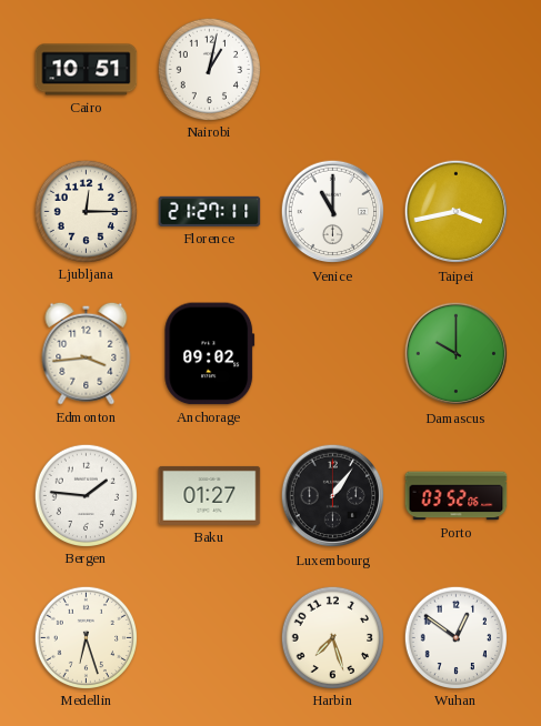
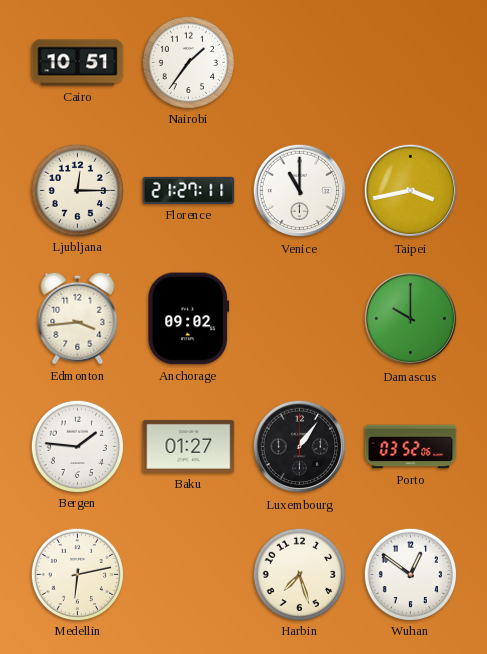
Nairobi: 1:02 -> 1:36 (188, 62)
Medellin: 6:27 -> 6:13 (77, 574)
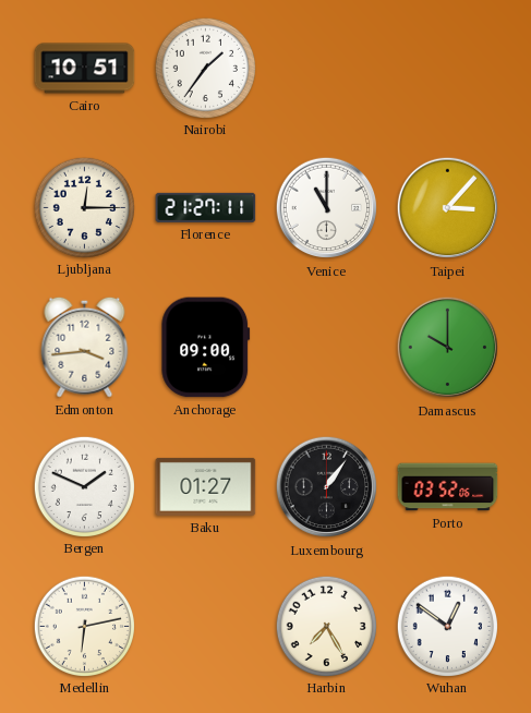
Taipei: 3:43 -> 3:07 (448, 208)
Anchorage: 09:02 -> 09:00 (206, 348)
Bergen: 1:46 -> 1:49 (84, 486)
Harbin: 7:27 -> 7:25 (326, 626)
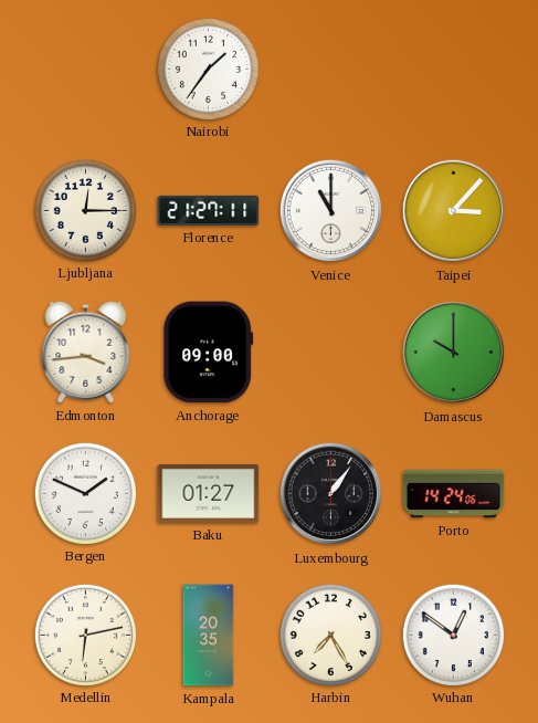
Cairo: 10:51 -> none (85, 69)
Porto: 03:52 -> 14:24 (454, 494)
Kampala: none -> 20:35 (209, 636)
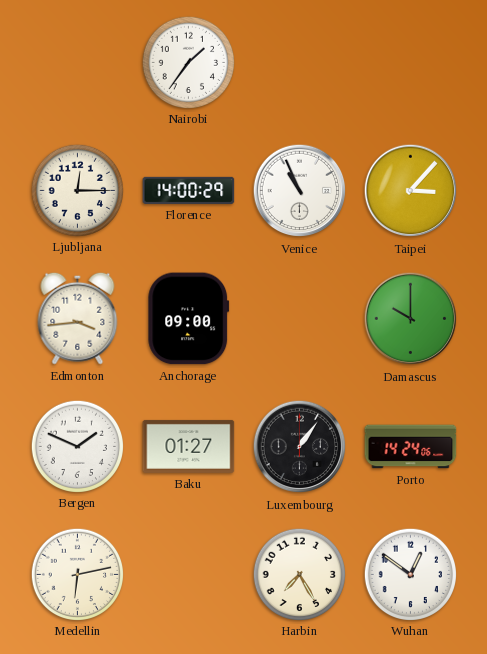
Florence: 21:27 -> 14:00 (189, 190)
Venice: 11:00 -> 10:56 (300, 191)
Kampala: 20:35 -> none (209, 636)
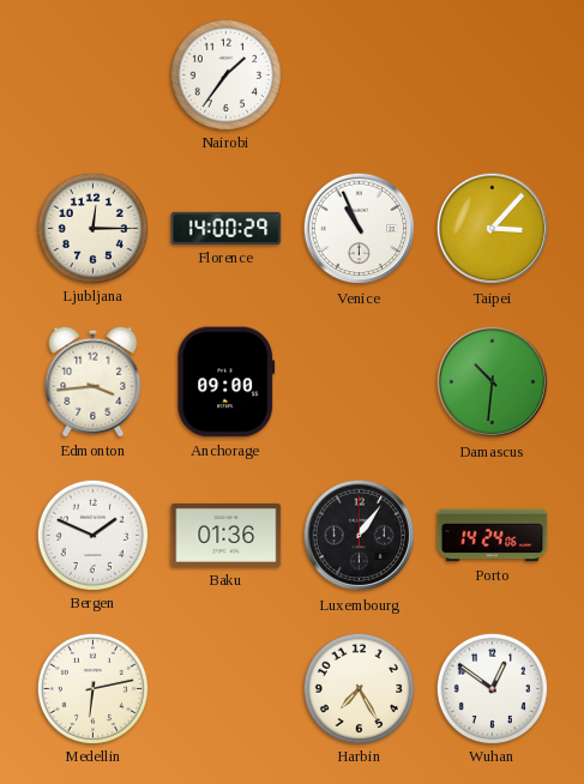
Damascus: 10:00 -> 10:31 (493, 382)
Baku: 01:27 -> 01:36 (227, 535)
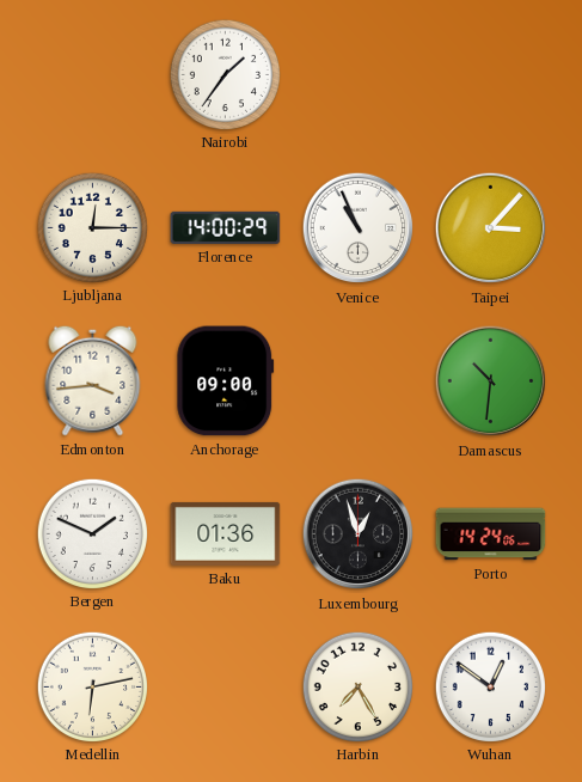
Luxembourg: 1:06 -> 12:57 (359, 534)
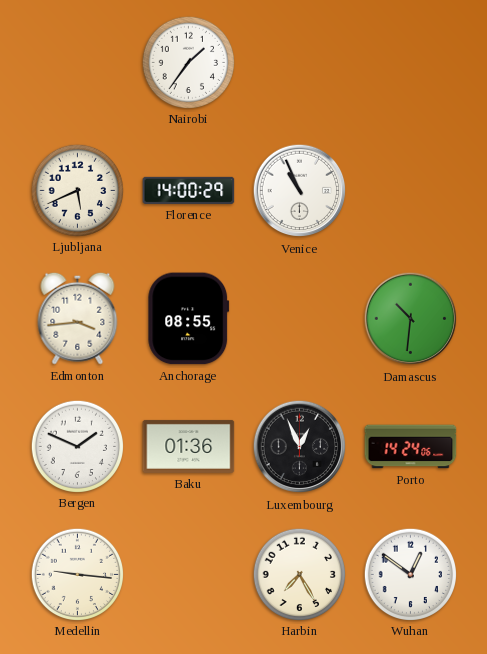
Ljubljana: 12:15 -> 5:41 (77, 190)
Taipei: 3:07 -> none (491, 228)
Anchorage: 09:00 -> 08:55 (189, 319)
Luxembourg: 12:57 -> 12:56 (300, 447)
Medellin: 6:13 -> 9:16 (77, 574)
